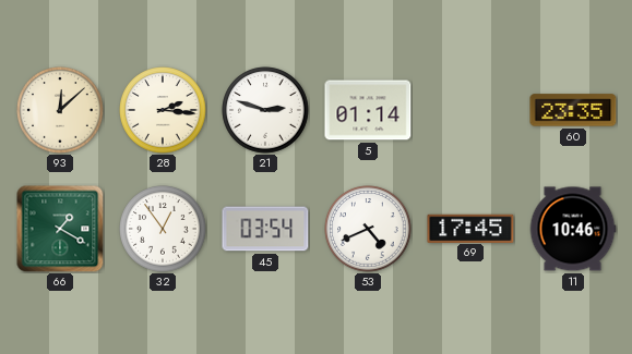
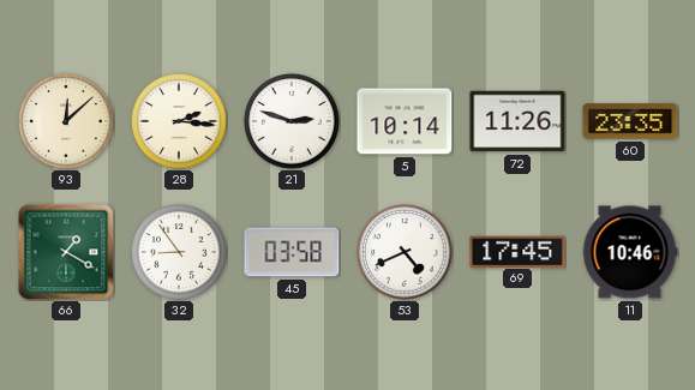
5: 01:14 -> 10:14 (405, 121)
72: none -> 11:26 (517, 121)
32: 12:54 -> 8:54 (179, 252)
45: 03:54 -> 03:58 (292, 252)
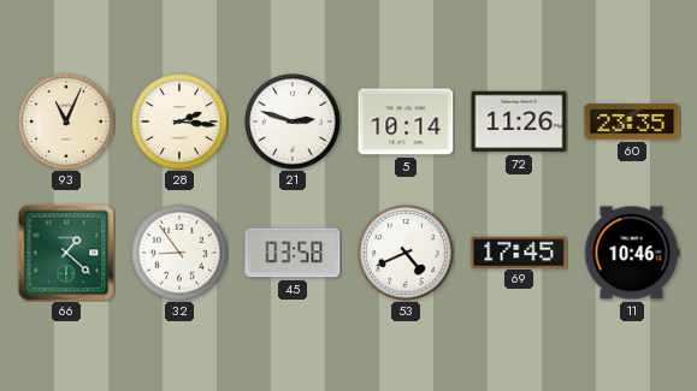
93: 12:08 -> 11:04 (66, 122)
66: 1:20 -> 1:22 (66, 253)
